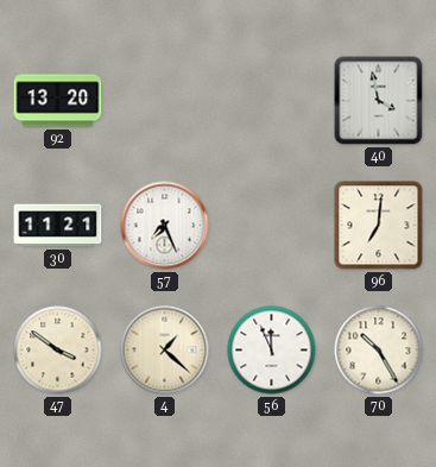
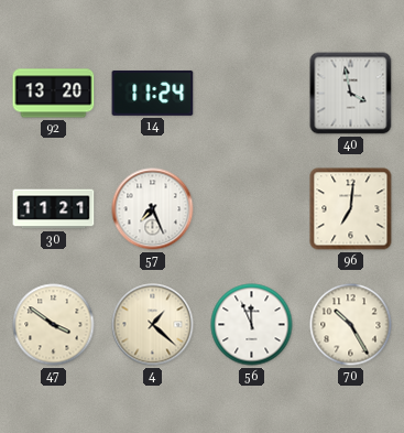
14: none -> 11:24 (153, 93)
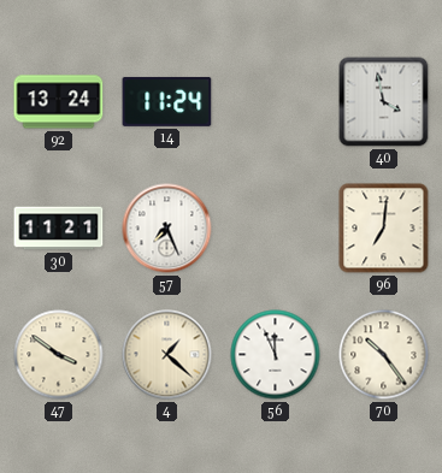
92: 13:20 -> 13:24 (59, 102)
70: 10:25 -> 10:24 (384, 355)
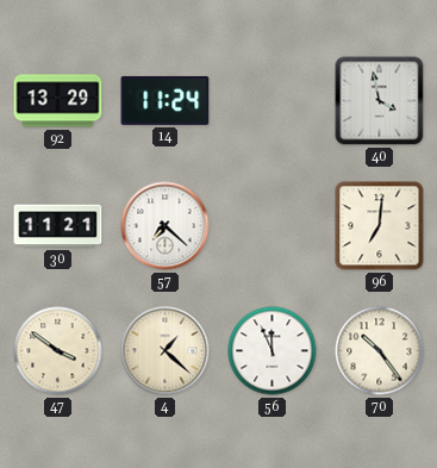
92: 13:24 -> 13:29 (58, 101)
57: 7:26 -> 7:22 (166, 226)
